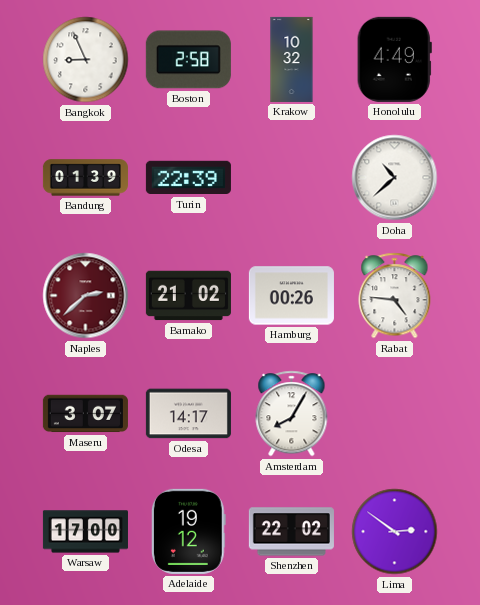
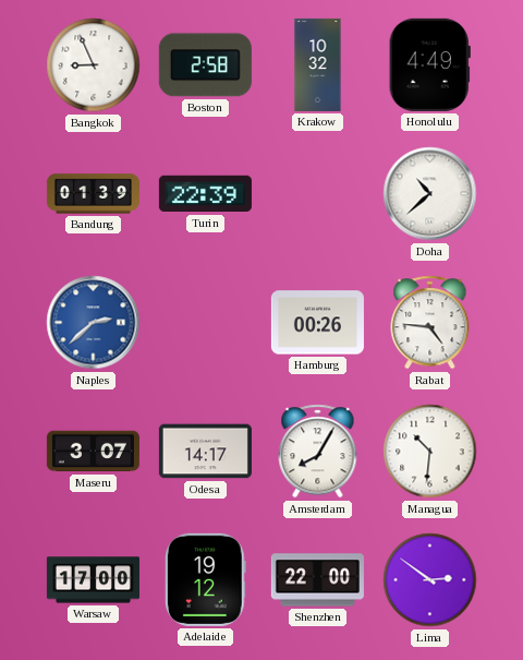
Naples dial: burgundy -> blue (94, 323)
Bamako: 21:02 -> none (188, 296)
Managua: none -> 10:31 (430, 452)
Shenzhen: 22:02 -> 22:00 (317, 580)
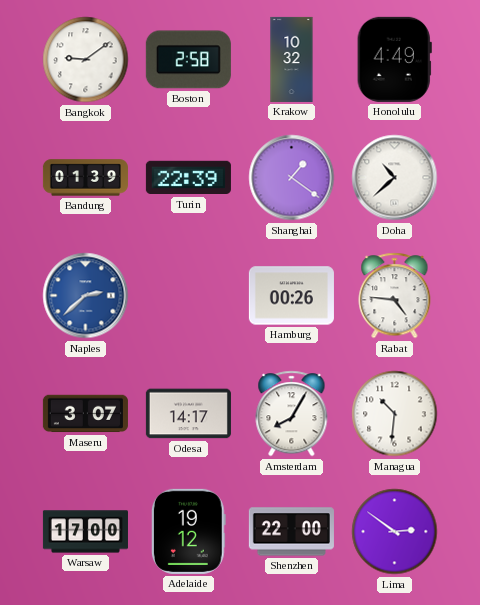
Bangkok: 8:56 -> 9:09 (86, 60)
Shanghai: none -> 1:21 (292, 178)
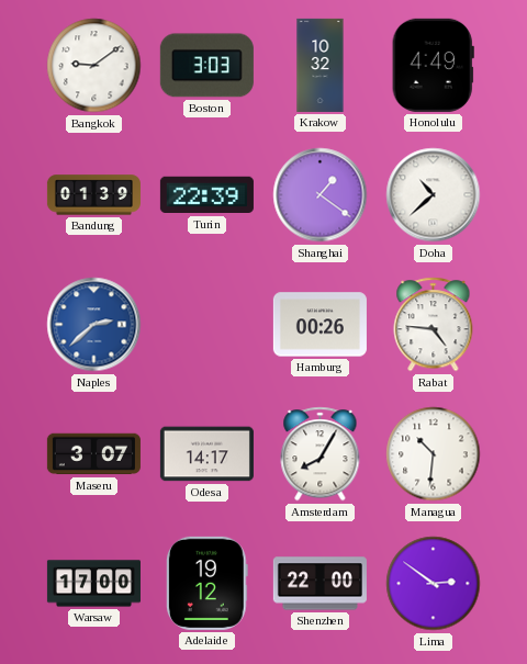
Boston: 2:58 -> 3:03 (206, 66)
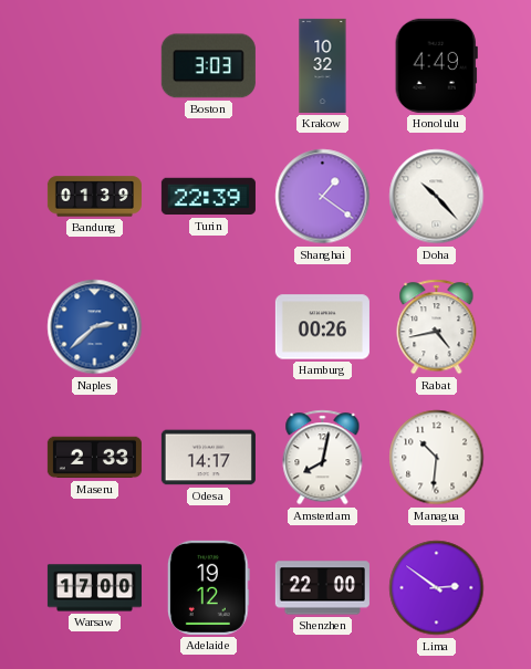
Bangkok: 9:09 -> none (94, 66)
Doha: 10:38 -> 10:23 (437, 197)
Rabat: 4:46 -> 4:43 (437, 327)
Maseru: 3:07 -> 2:33 (94, 458)
Amsterdam: 8:05 -> 8:02 (323, 458)
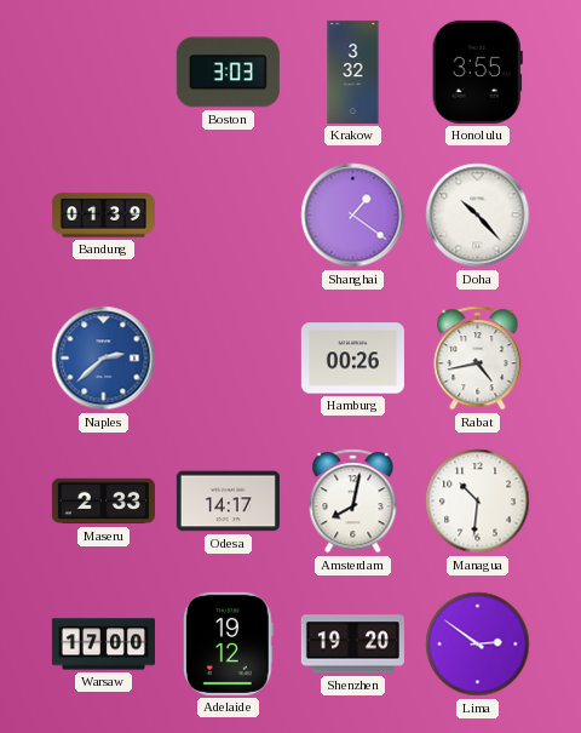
Krakow: 10:32 -> 3:32 (353, 71)
Honolulu: 4:49 -> 3:55 (477, 71)
Turin: 22:39 -> none (208, 197)
Shenzhen: 22:00 -> 19:20 (352, 645)
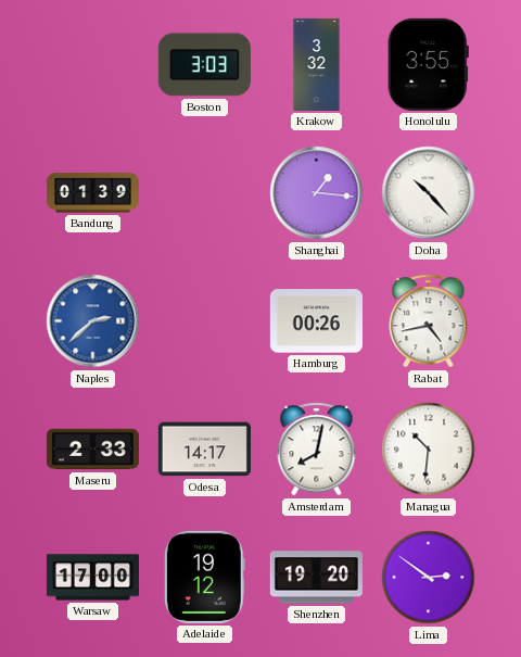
Shanghai: 1:21 -> 1:16 (317, 193)
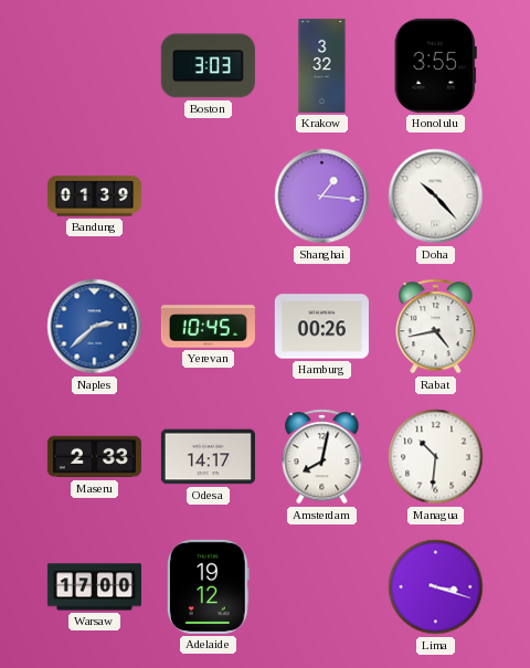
Yerevan: none -> 10:45 (208, 327)
Shenzhen: 19:20 -> none (316, 578)
Lima: 2:51 -> 3:18 (436, 587)
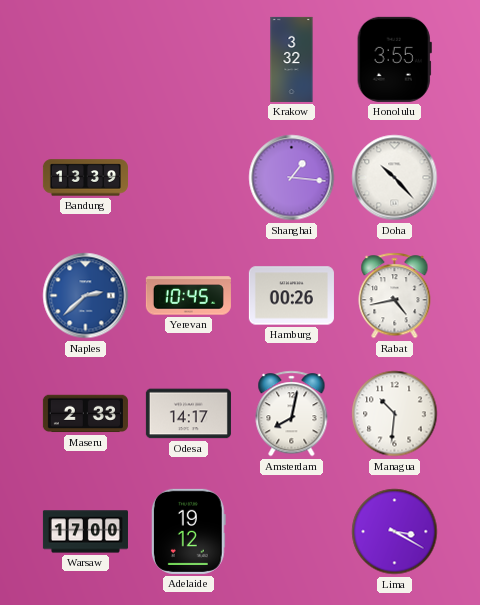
Boston: 3:03 -> none (208, 66)
Bandung: 01:39 -> 13:39 (85, 178)
Lima: 3:18 -> 3:20 (395, 532)
